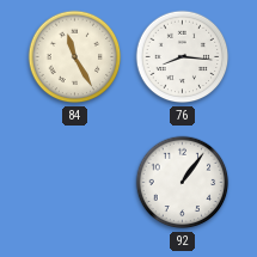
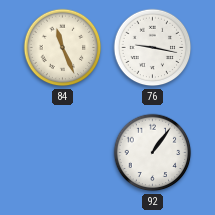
84: 11:25 -> 11:26 (63, 48)
76: 8:16 -> 9:17 (153, 48)
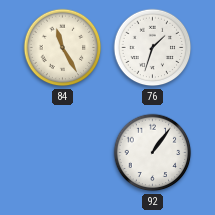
84: 11:26 -> 11:25 (63, 48)
76: 9:17 -> 1:33 (153, 48)
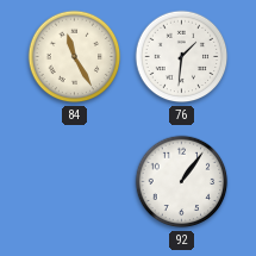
76: 1:33 -> 1:31 (182, 57)
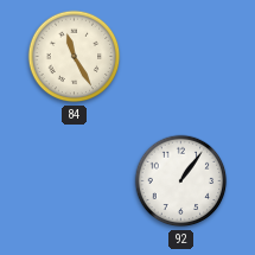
76: 1:31 -> none (182, 57)
